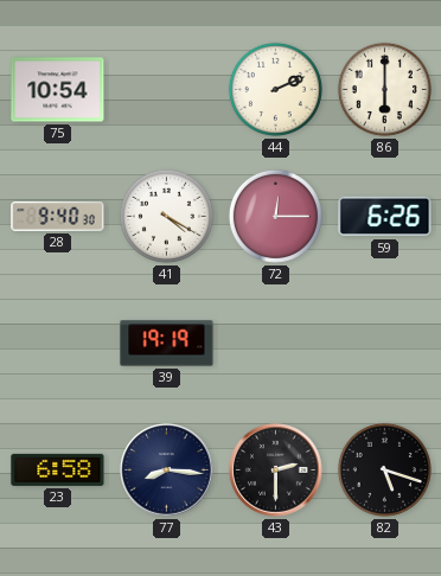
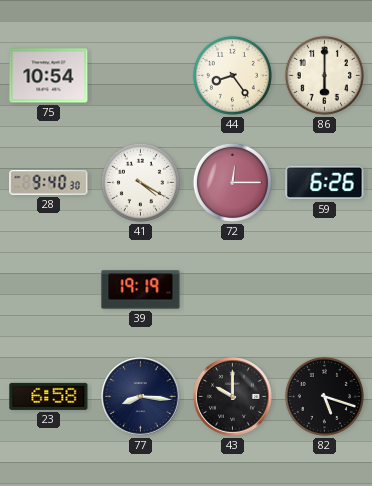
44: 2:11 -> 8:24 (232, 75)
43: 2:30 -> 10:00 (233, 397)
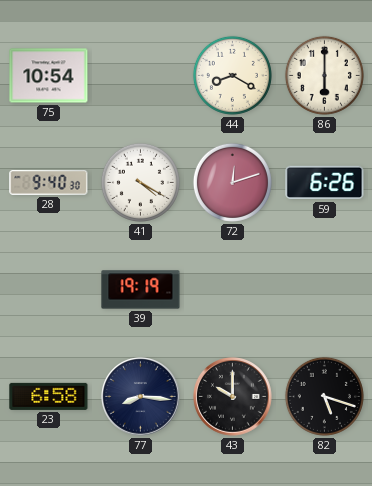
44: 8:24 -> 8:20 (232, 75)
72: 12:15 -> 12:12 (232, 182)
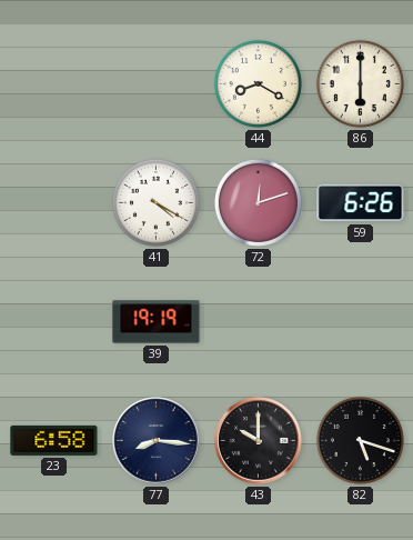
75: 10:54 -> none (49, 76)
28: 9:40 -> none (49, 183)
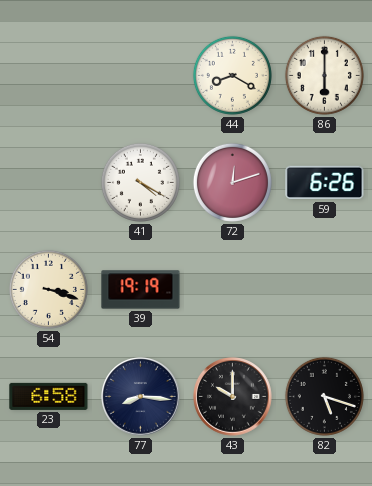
54: none -> 3:18 (48, 289)
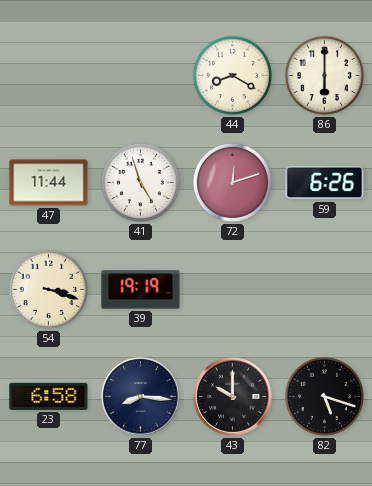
47: none -> 11:44 (49, 183)
41: 4:20 -> 4:57 (140, 182)
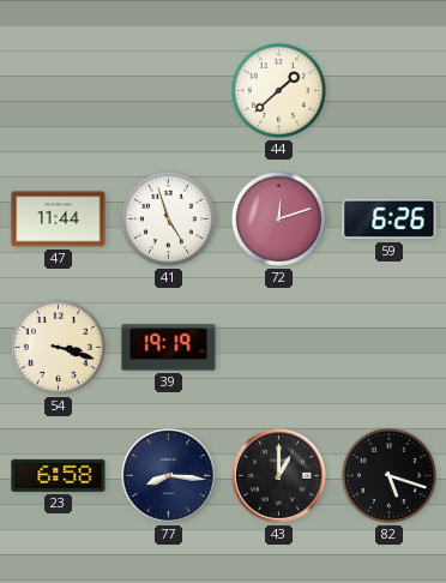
44: 8:20 -> 1:38 (278, 90)
86: 6:00 -> none (324, 75)
43: 10:00 -> 1:00 (279, 476)
